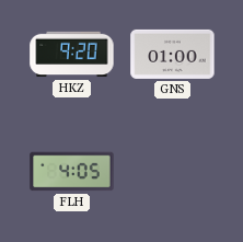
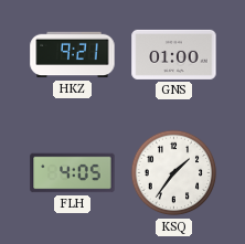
HKZ: 9:20 -> 9:21 (73, 55)
KSQ: none -> 1:36 (174, 173)
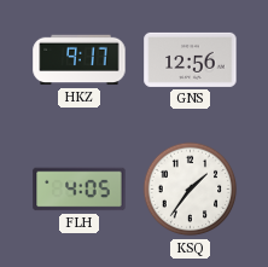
HKZ: 9:21 -> 9:17 (80, 60)
GNS: 01:00 -> 12:56 (191, 59)
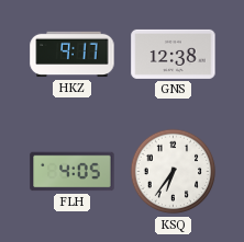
GNS: 12:56 -> 12:38 (174, 54)
KSQ: 1:36 -> 6:36 (174, 172)
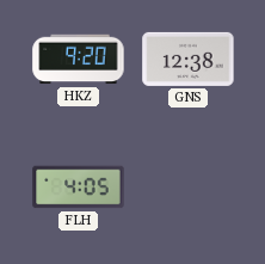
HKZ: 9:17 -> 9:20 (79, 60)
KSQ: 6:36 -> none (174, 172)
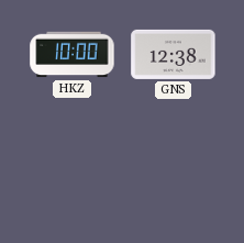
HKZ: 9:20 -> 10:00 (73, 55)
FLH: 4:05 -> none (79, 188)
